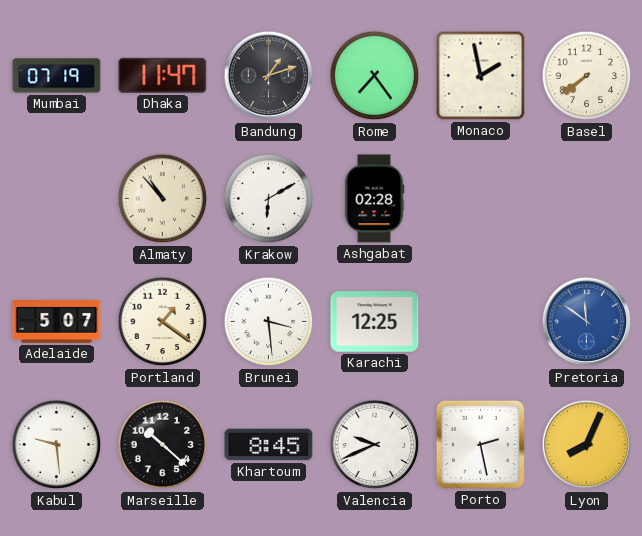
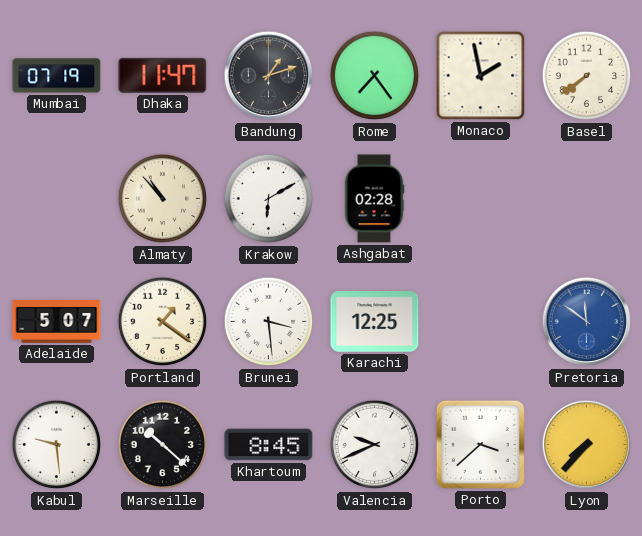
Porto: 2:28 -> 3:38 (480, 444)
Lyon: 8:04 -> 7:37 (587, 445)
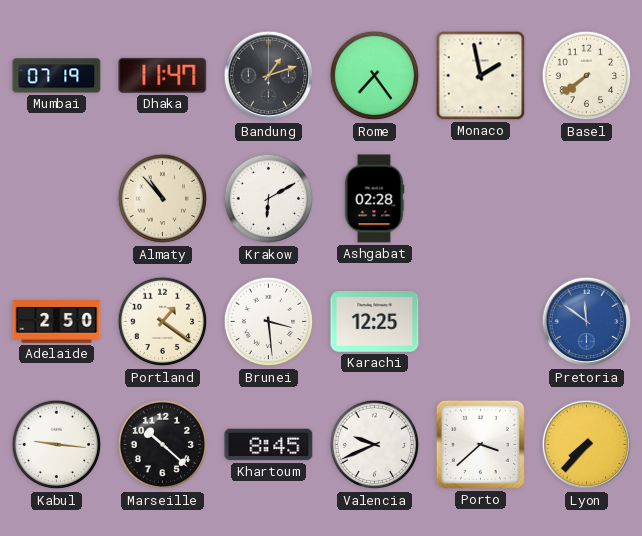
Adelaide: 5:07 -> 2:50 (57, 322)
Kabul: 9:29 -> 9:16 (57, 445)
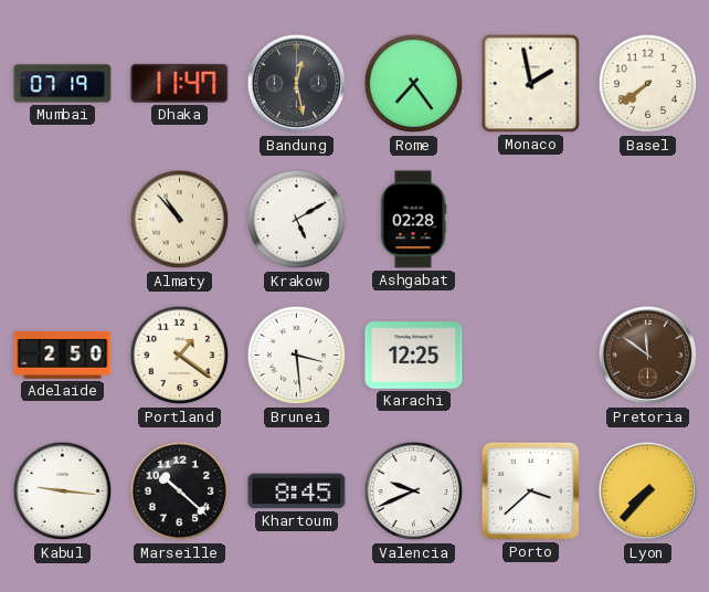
Bandung: 1:12 -> 12:28 (297, 84)
Krakow: 6:10 -> 5:10 (297, 220)
Pretoria dial: blue -> brown (648, 356)
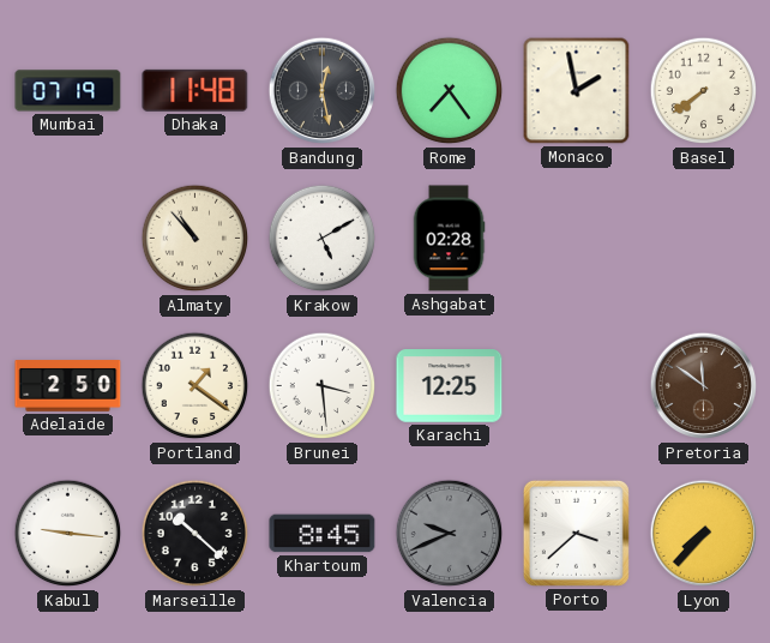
Dhaka: 11:47 -> 11:48 (195, 90)
Valencia dial: white -> grey (450, 534)
